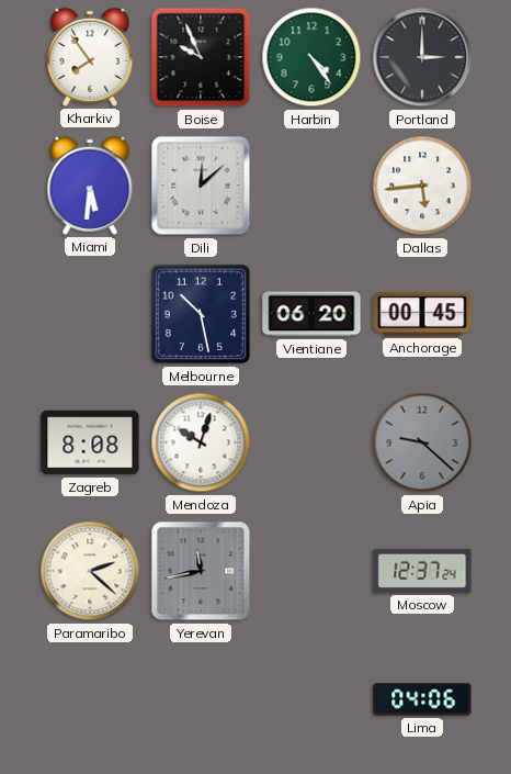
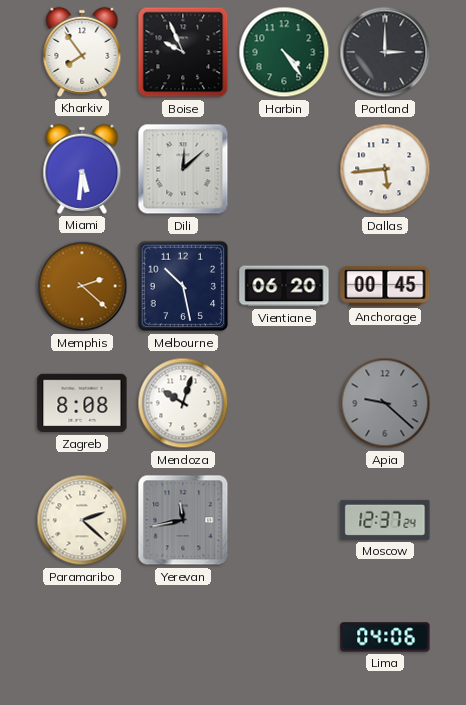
Memphis: none -> 2:22 (82, 286)
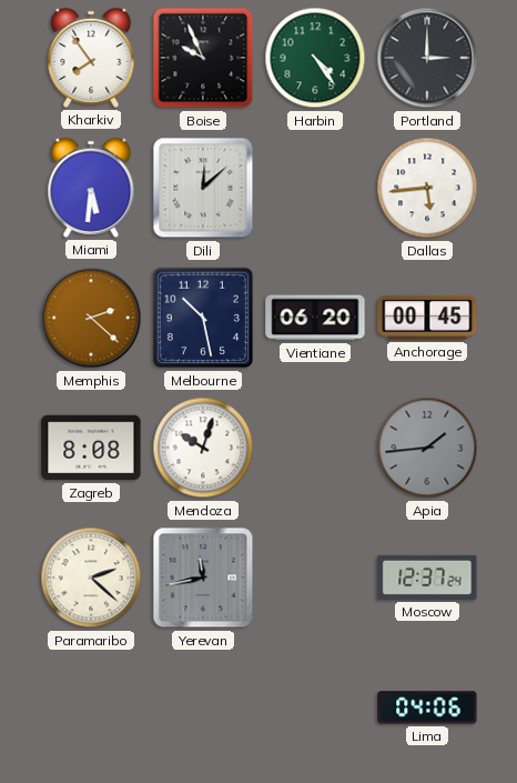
Apia: 9:22 -> 1:44 (427, 448)
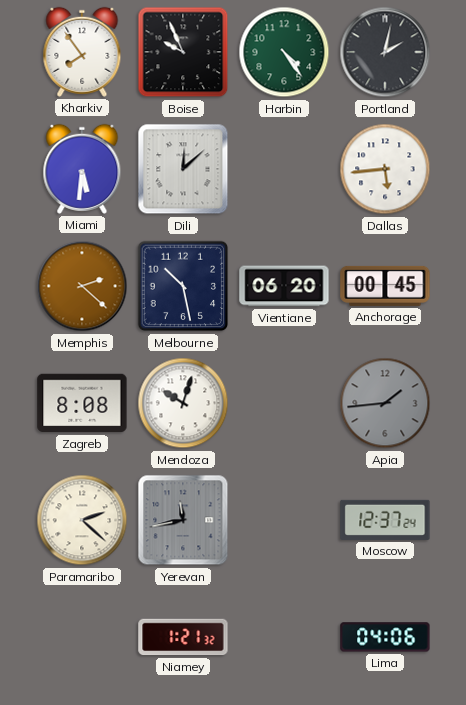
Portland: 3:00 -> 2:02 (385, 52)
Niamey: none -> 1:21 (183, 637)
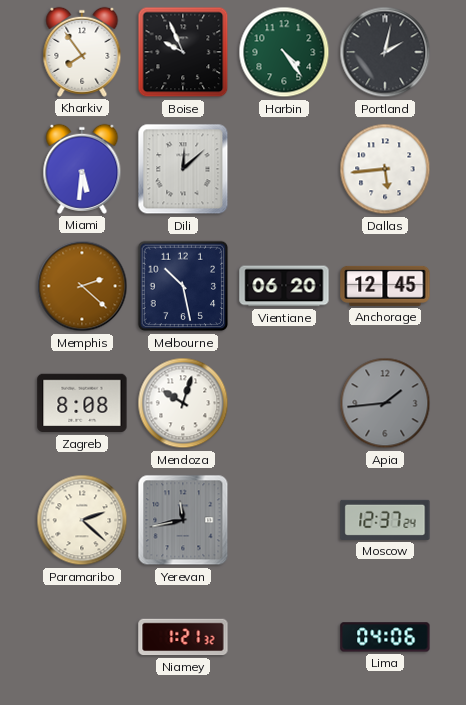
Anchorage: 00:45 -> 12:45 (385, 286)
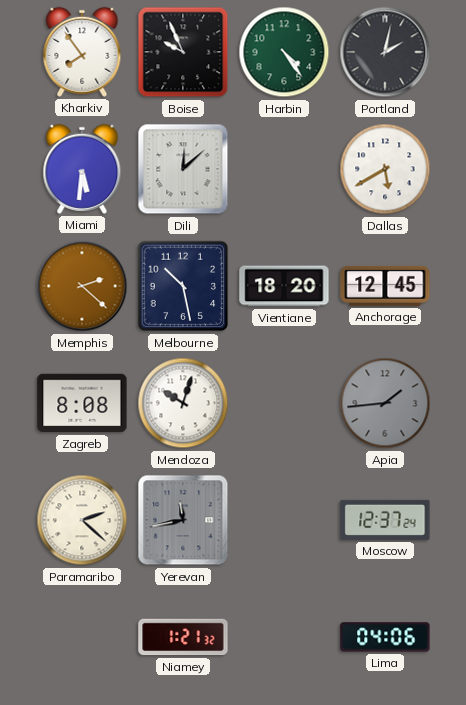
Dallas: 5:44 -> 5:40 (385, 169)
Vientiane: 06:20 -> 18:20 (284, 286)
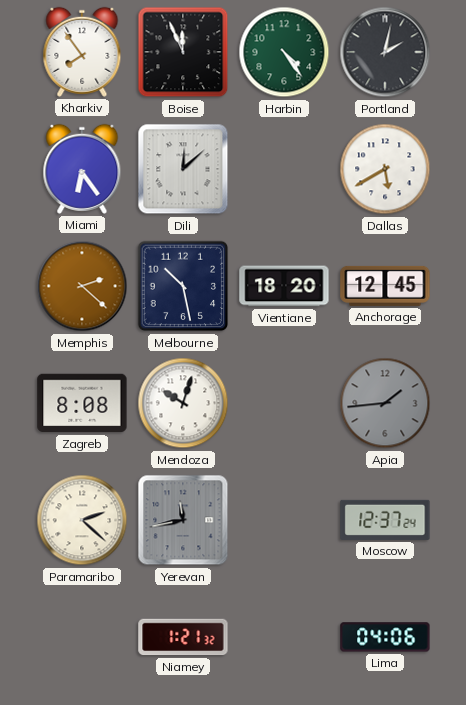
Boise: 9:56 -> 11:56 (183, 52)
Miami: 5:31 -> 6:24 (82, 169)
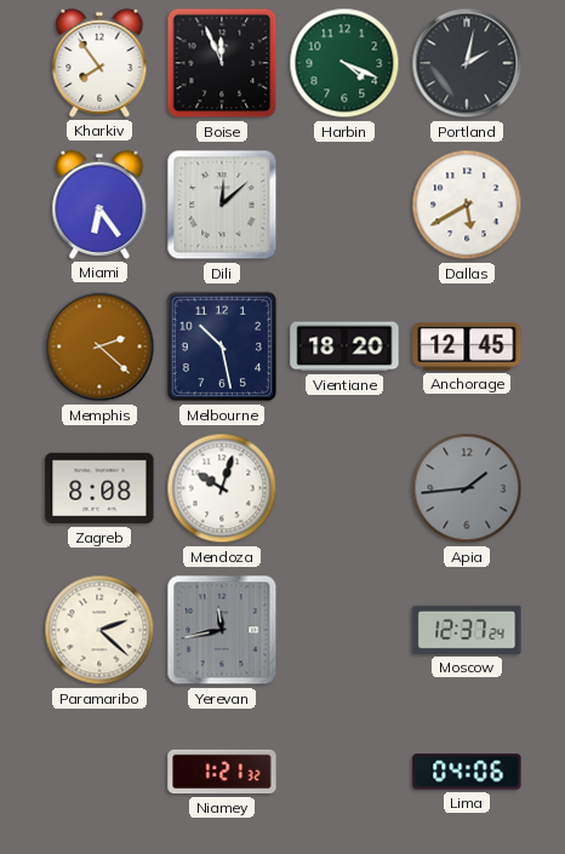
Harbin: 4:24 -> 4:19 (344, 63)
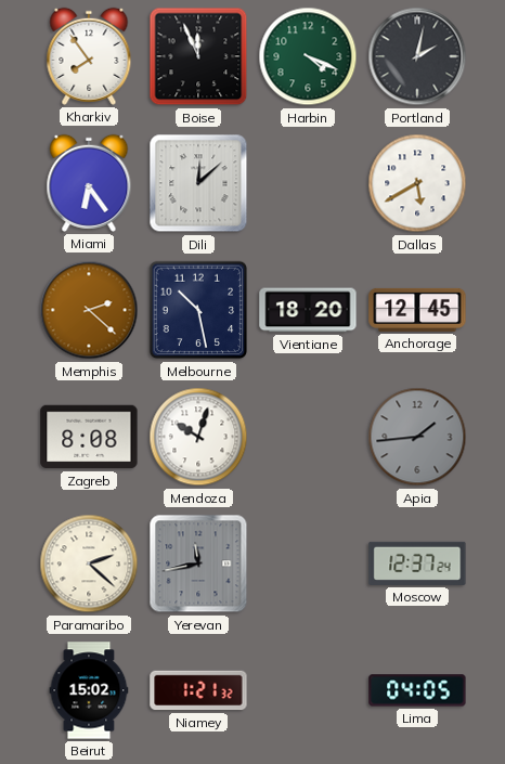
Beirut: none -> 15:02 (89, 690)
Lima: 04:06 -> 04:05 (417, 690)
